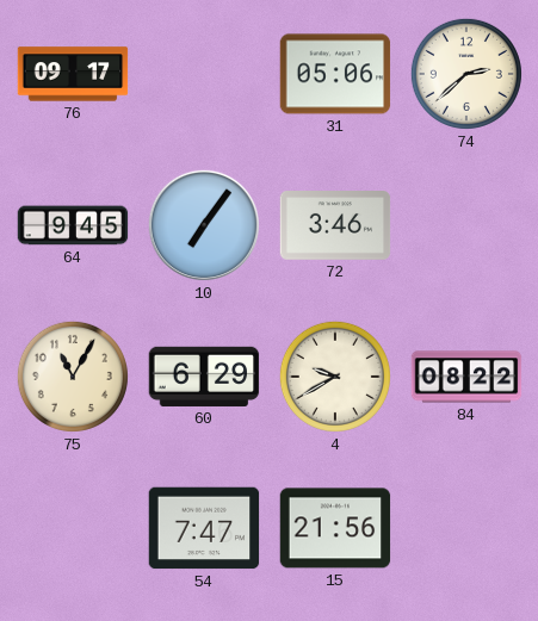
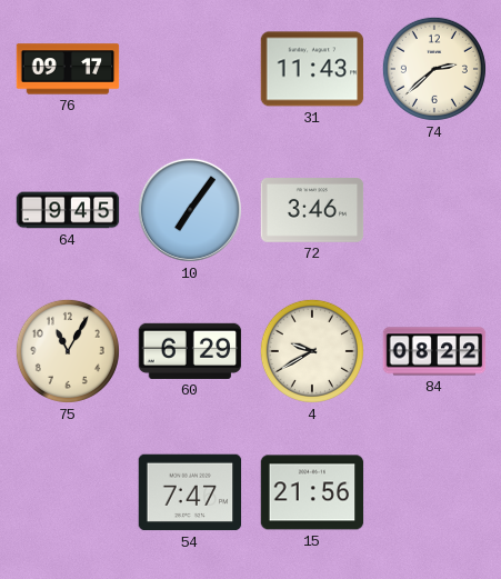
31: 05:06 -> 11:43 (312, 69)
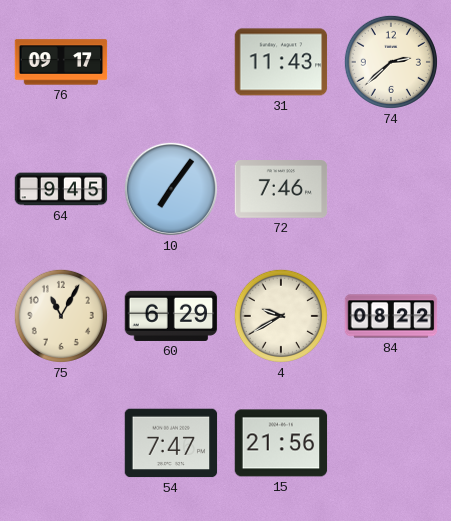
72: 3:46 -> 7:46 (281, 190)
